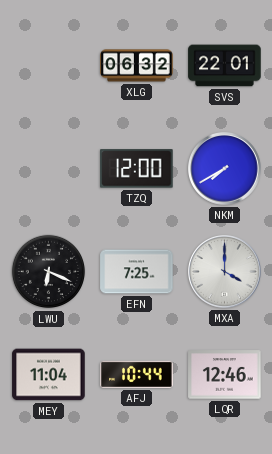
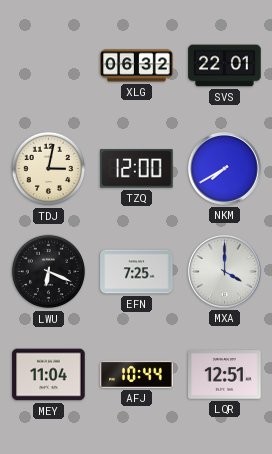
TDJ: none -> 3:02 (49, 169)
LQR: 12:46 -> 12:51 (225, 375)
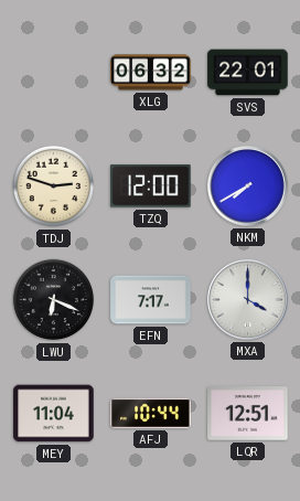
TDJ: 3:02 -> 2:48 (54, 186)
EFN: 7:25 -> 7:17 (151, 300)
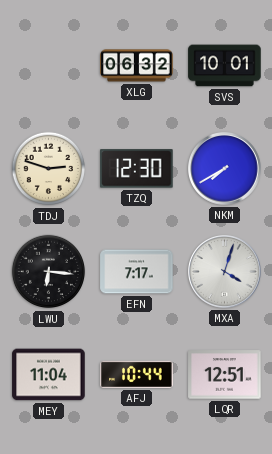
SVS: 22:01 -> 10:01 (225, 66)
TZQ: 12:00 -> 12:30 (137, 169)
LWU: 6:19 -> 6:16 (49, 272)
MXA: 4:00 -> 4:03 (225, 272)
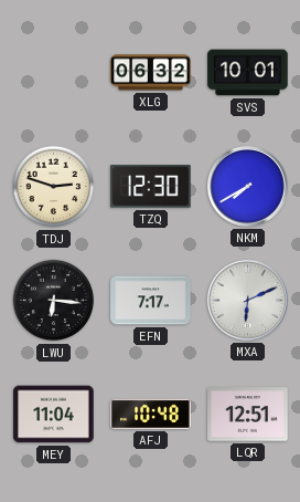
MXA: 4:03 -> 6:11 (248, 301)
AFJ: 10:44 -> 10:48 (151, 414)
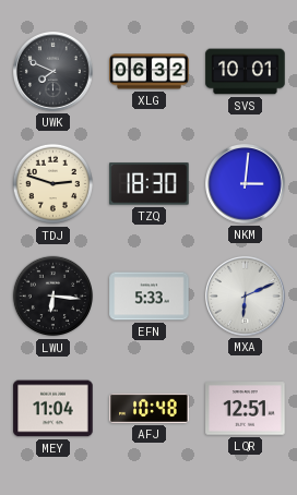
UWK: none -> 7:49 (54, 72)
TZQ: 12:30 -> 18:30 (150, 184)
NKM: 7:40 -> 3:01 (246, 184)
EFN: 7:17 -> 5:33 (150, 297)
